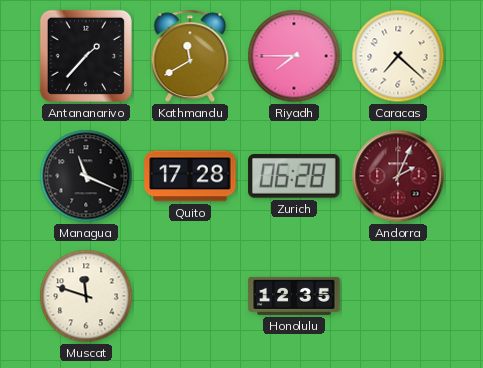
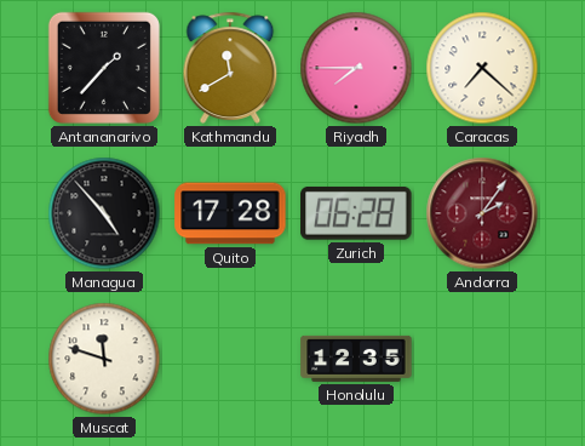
Managua: 11:19 -> 4:53 (104, 213)
Andorra: 2:04 -> 2:06 (482, 213)
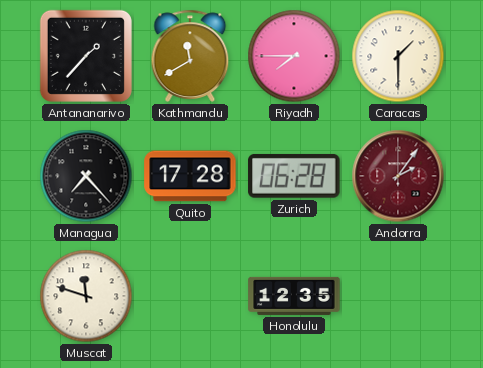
Caracas: 7:22 -> 1:30 (398, 56)
Managua: 4:53 -> 7:23 (86, 176)
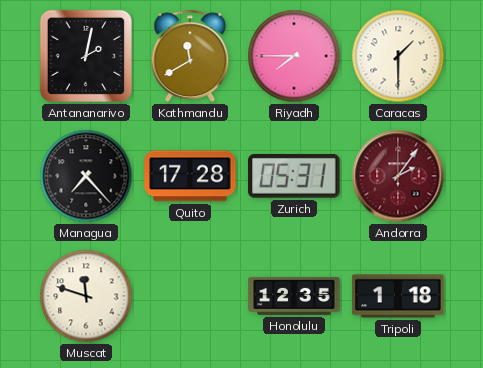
Antananarivo: 1:37 -> 2:02 (86, 56)
Zurich: 06:28 -> 05:31 (294, 176)
Tripoli: none -> 1:18 (398, 296)
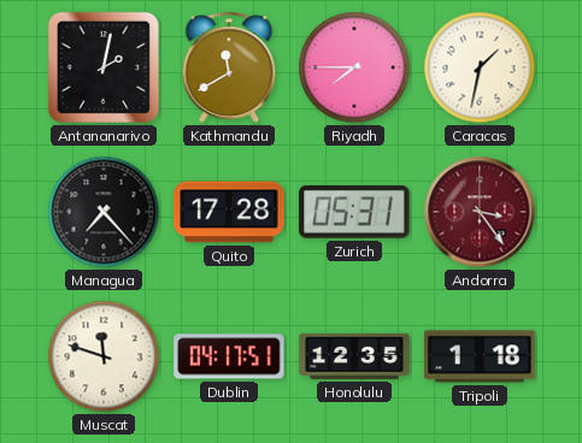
Caracas: 1:30 -> 1:32 (480, 67)
Andorra: 2:06 -> 3:24 (480, 212)
Dublin: none -> 04:17 (229, 356)
